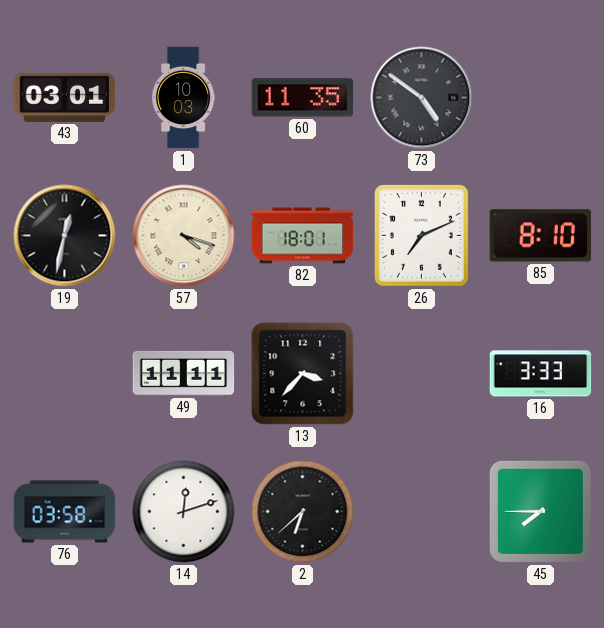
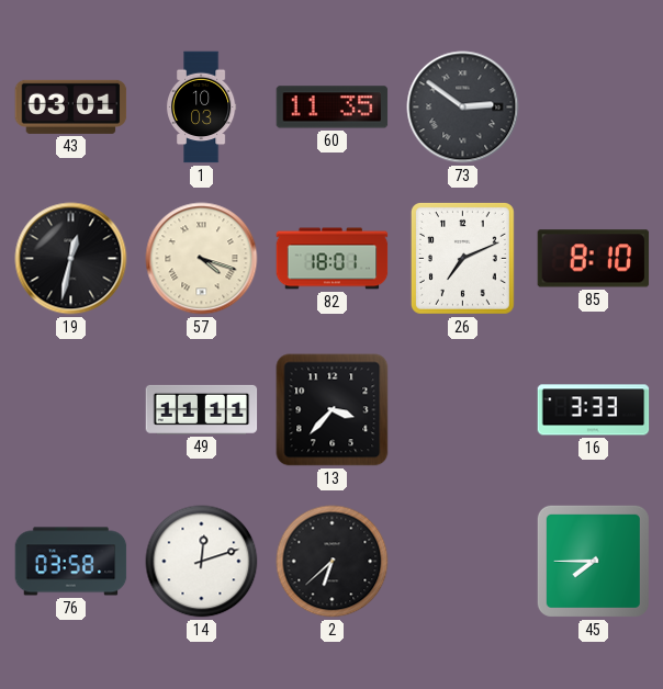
73: 4:51 -> 2:51 (463, 108)
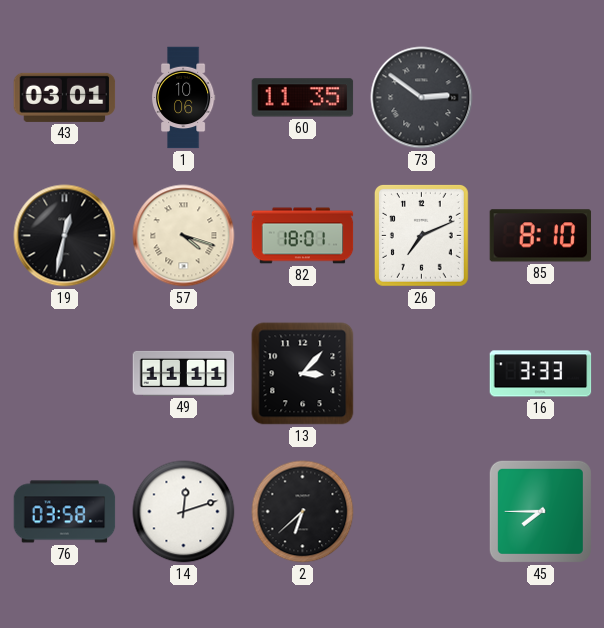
1: 10:03 -> 10:06 (183, 98)
13: 3:37 -> 3:07 (303, 374)
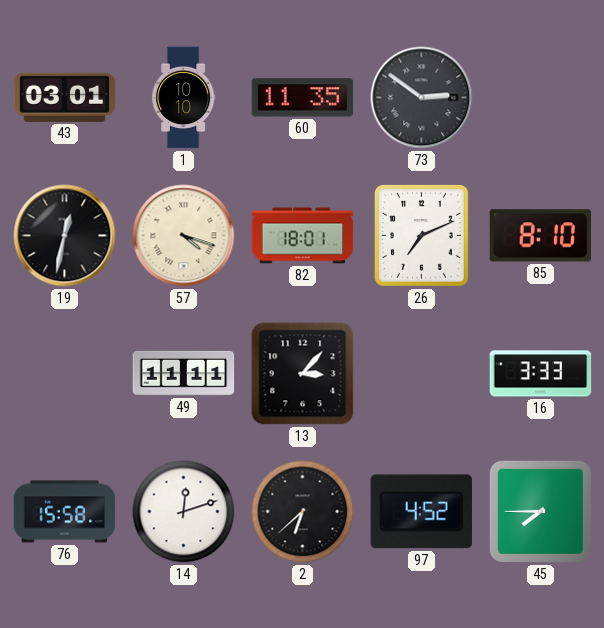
1: 10:06 -> 10:10 (183, 98)
76: 03:58 -> 15:58 (65, 512)
97: none -> 4:52 (421, 512)
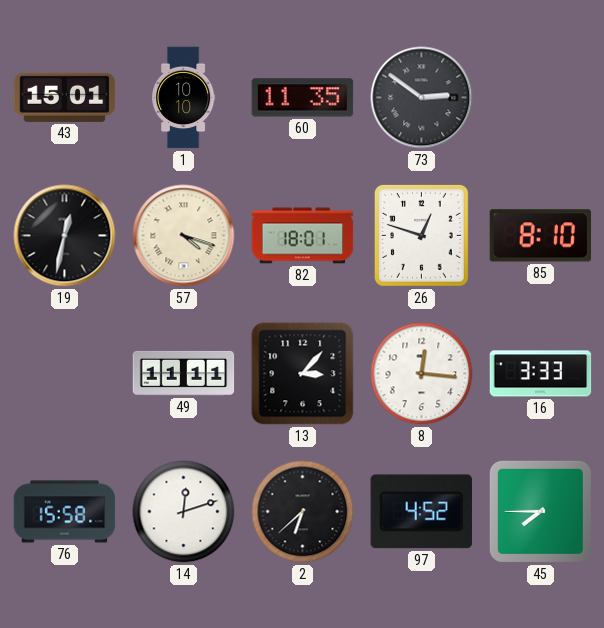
43: 03:01 -> 15:01 (65, 97)
26: 7:11 -> 12:48 (421, 235)
8: none -> 12:16 (422, 374)
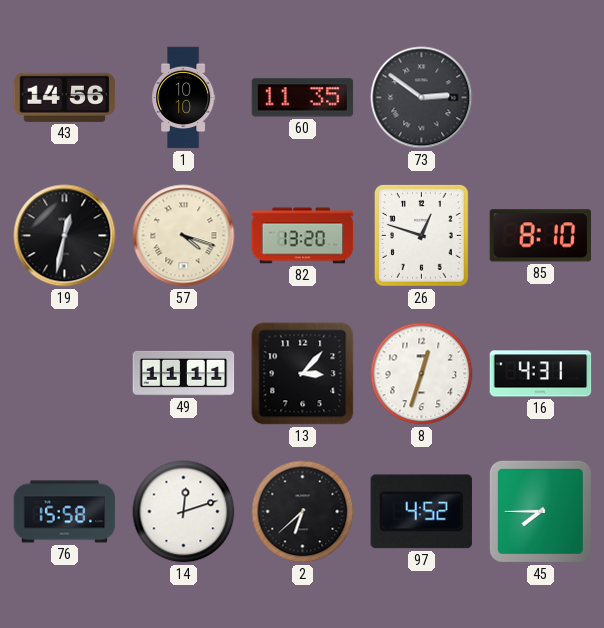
43: 15:01 -> 14:56 (65, 97)
82: 18:01 -> 13:20 (303, 236)
8: 12:16 -> 12:33 (422, 374)
16: 3:33 -> 4:31 (541, 374)
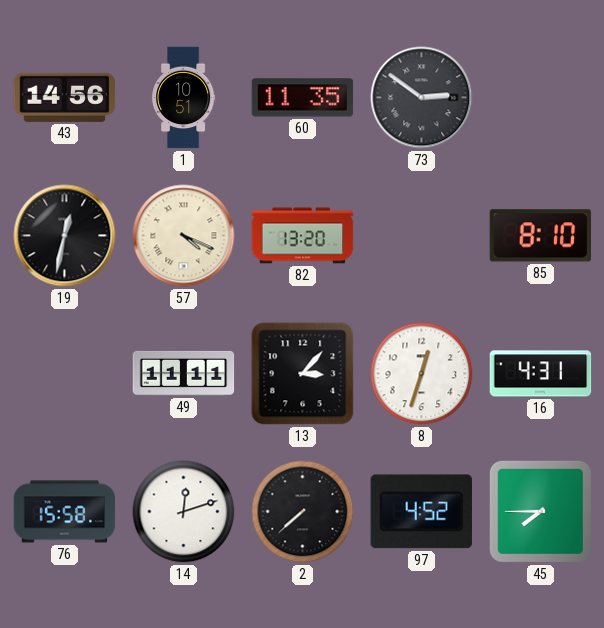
1: 10:10 -> 10:51 (183, 98)
57: 4:18 -> 4:19 (184, 236)
26: 12:48 -> none (421, 235)
2: 6:38 -> 7:38 (303, 512)
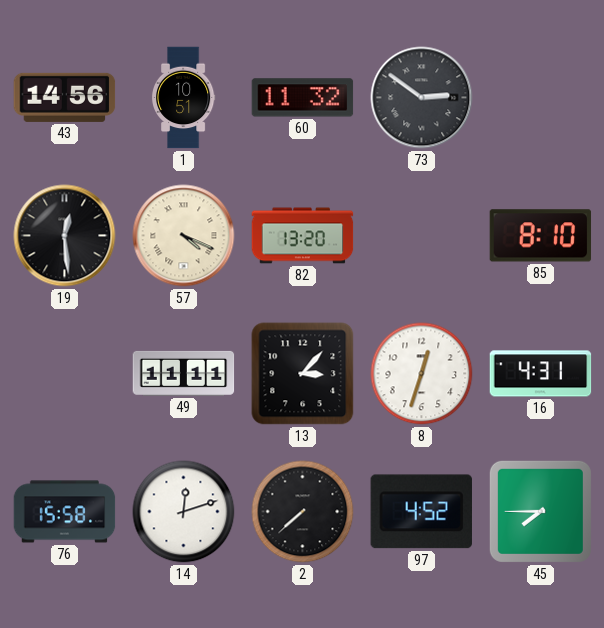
60: 11:35 -> 11:32 (303, 98)
19: 12:32 -> 12:29 (65, 236)
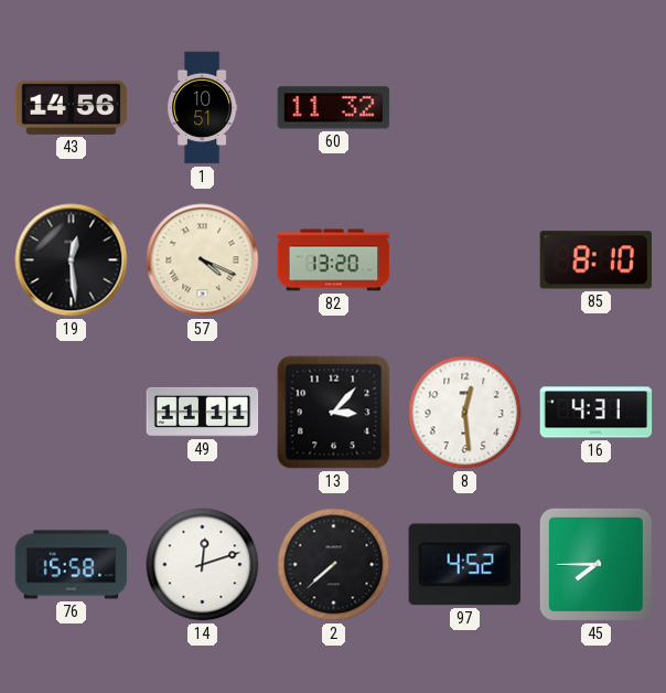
73: 2:51 -> none (422, 98)
8: 12:33 -> 12:29 (465, 413)
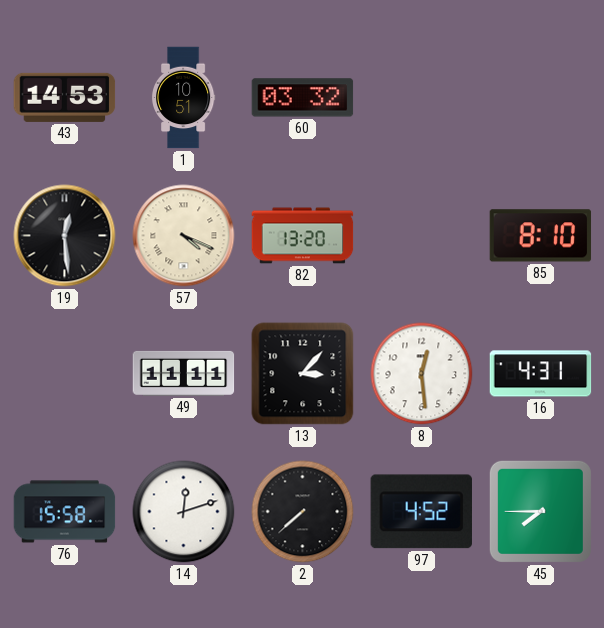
43: 14:56 -> 14:53 (65, 97)
60: 11:32 -> 03:32 (303, 98)
